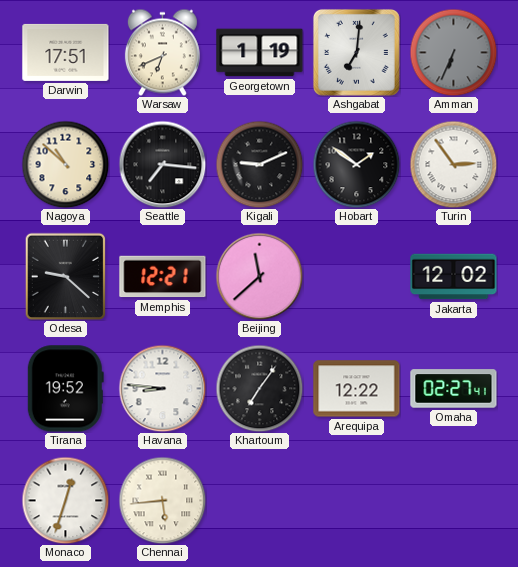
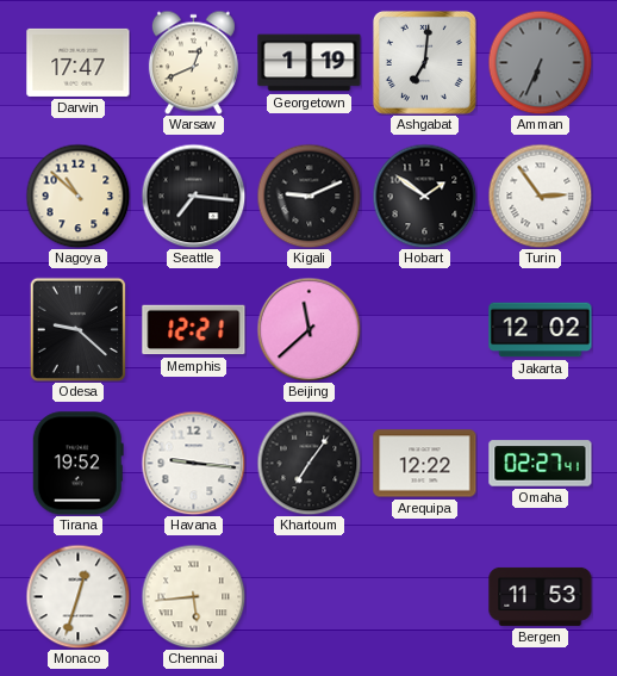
Darwin: 17:51 -> 17:47 (79, 62)
Warsaw: 6:41 -> 12:41 (193, 62)
Havana: 8:46 -> 9:16 (193, 463)
Bergen: none -> 11:53 (541, 596)
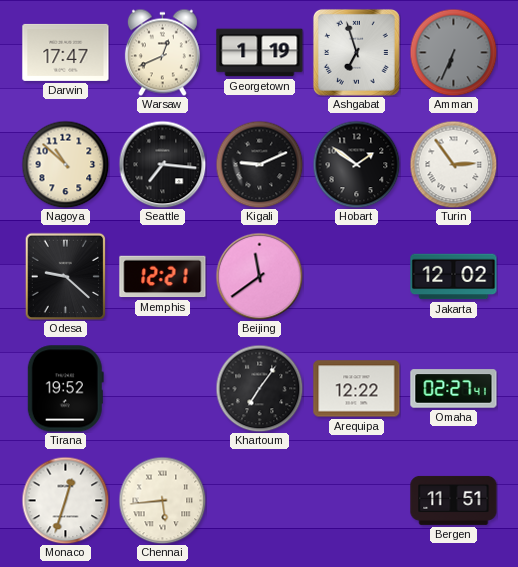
Ashgabat: 7:01 -> 6:57 (356, 52)
Beijing: 11:38 -> 11:39 (259, 276)
Havana: 9:16 -> none (193, 463)
Bergen: 11:53 -> 11:51 (454, 500)
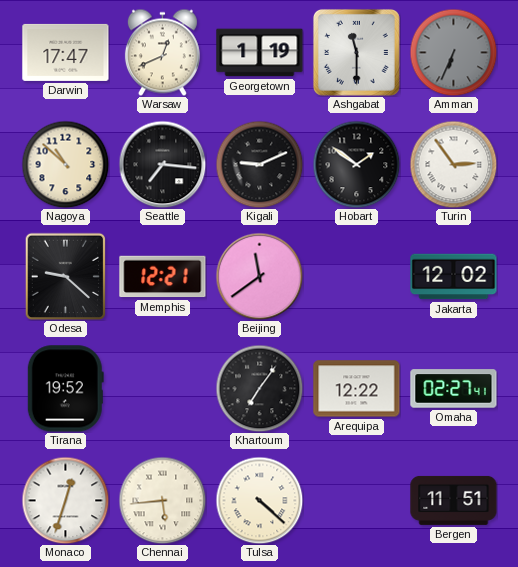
Ashgabat: 6:57 -> 11:30 (356, 52)
Tulsa: none -> 4:22 (259, 500)
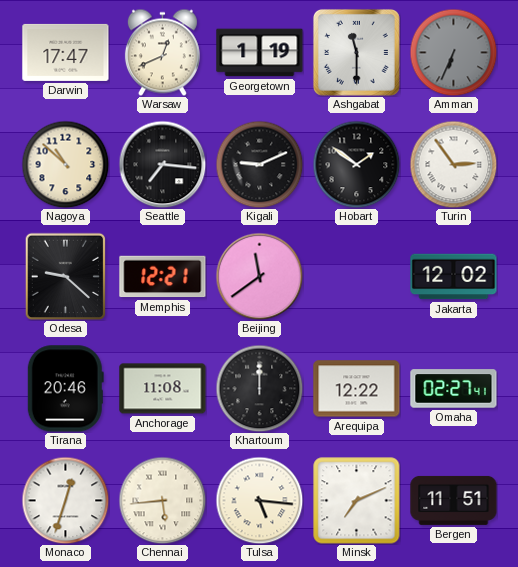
Tirana: 19:52 -> 20:46 (65, 389)
Anchorage: none -> 11:08 (163, 389)
Khartoum: 7:06 -> 12:00 (259, 388)
Tulsa: 4:22 -> 5:16 (259, 500)
Minsk: none -> 7:11 (357, 501)
